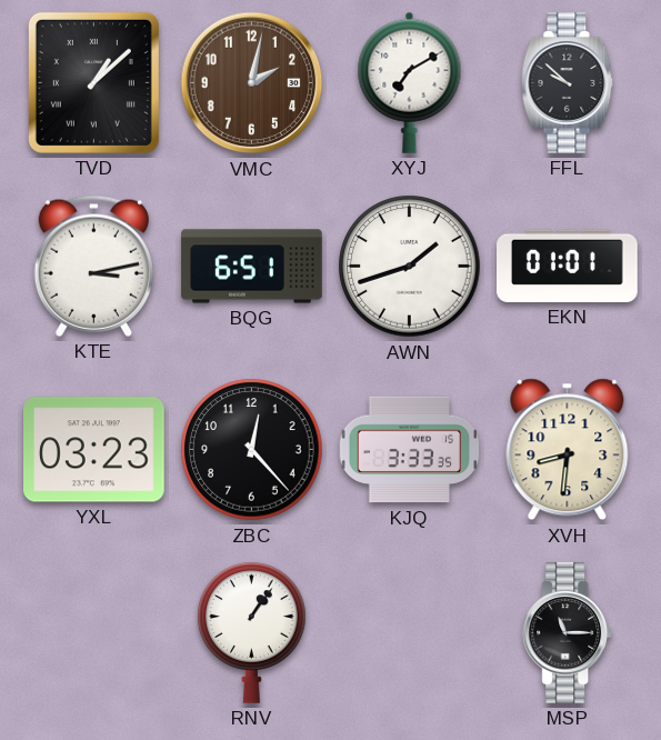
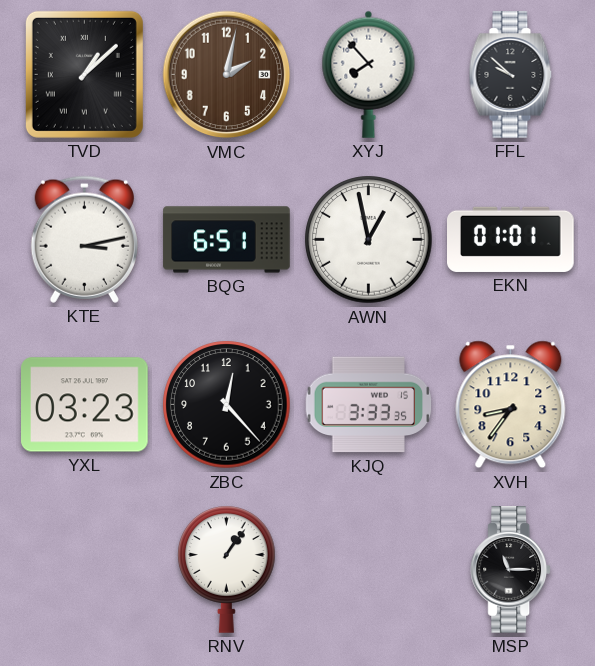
XYJ: 7:10 -> 7:53 (369, 74)
AWN: 1:42 -> 12:58 (369, 240)
XVH: 8:31 -> 8:36 (511, 405)
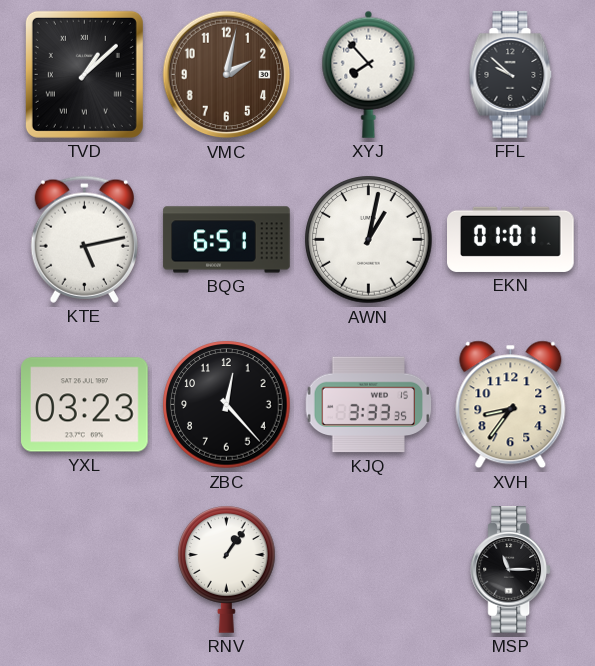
KTE: 3:13 -> 5:13 (84, 239)
AWN: 12:58 -> 1:02 (369, 240)
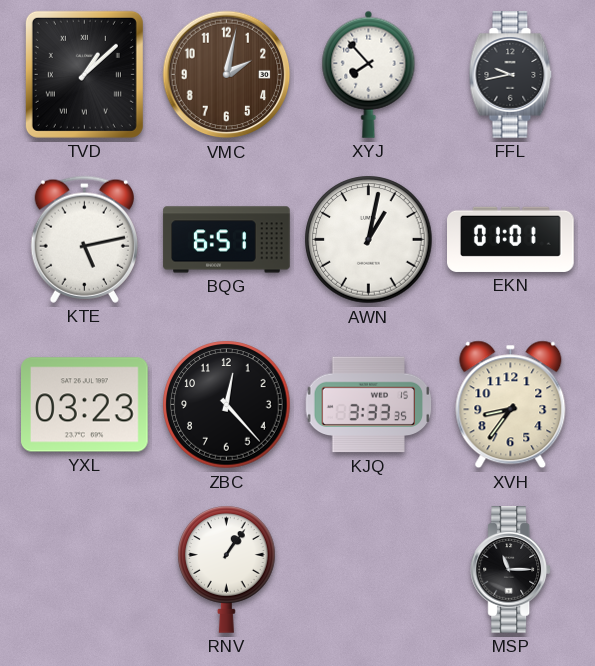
FFL: 9:52 -> 9:43 (511, 75)
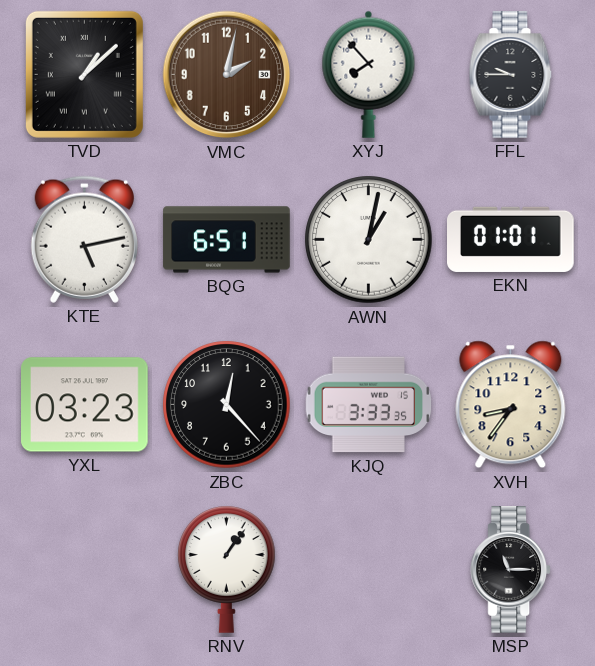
FFL: 9:43 -> 9:45 (511, 75)
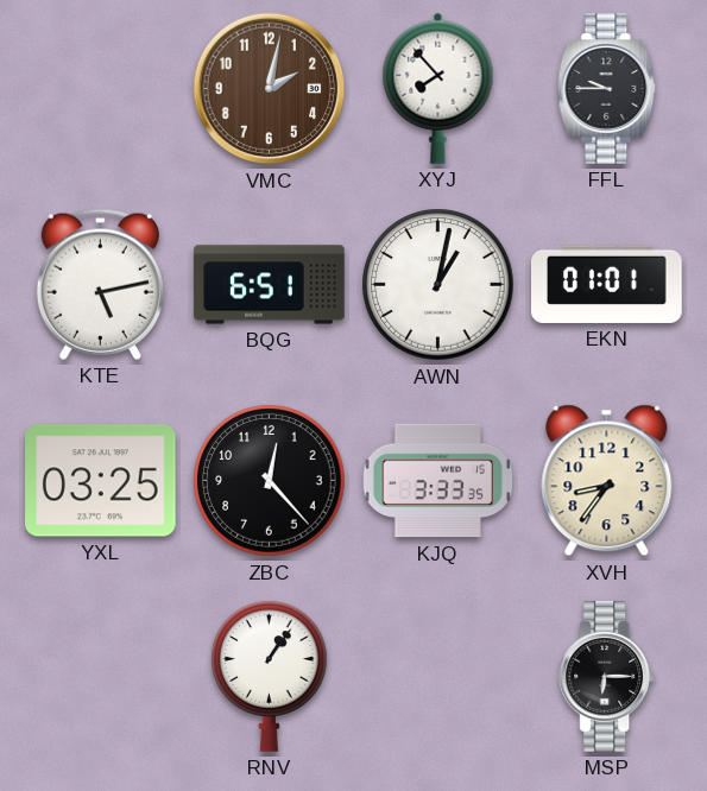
TVD: 1:08 -> none (84, 74)
YXL: 03:23 -> 03:25 (101, 481)
MSP: 11:15 -> 6:15 (607, 677)
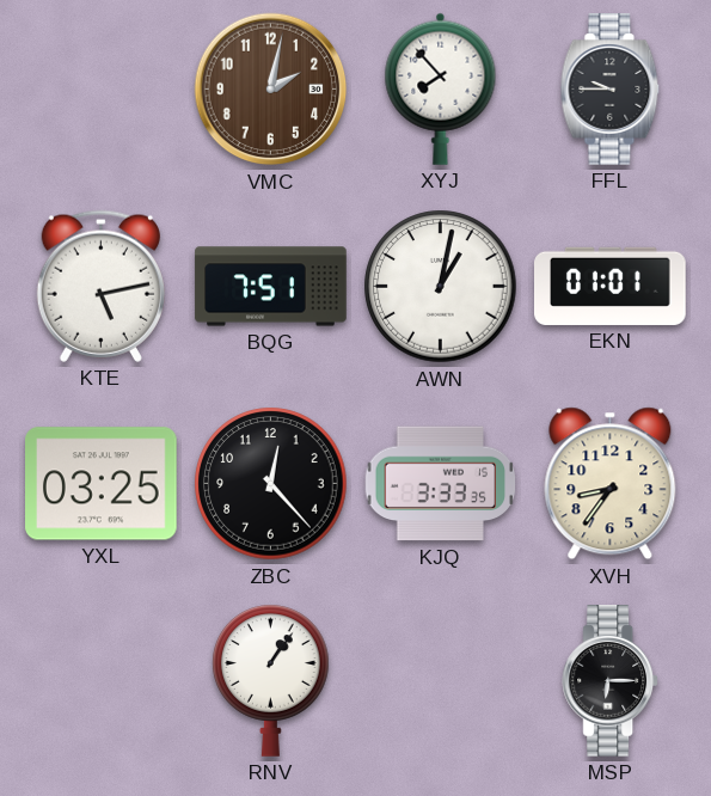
BQG: 6:51 -> 7:51 (271, 287)
